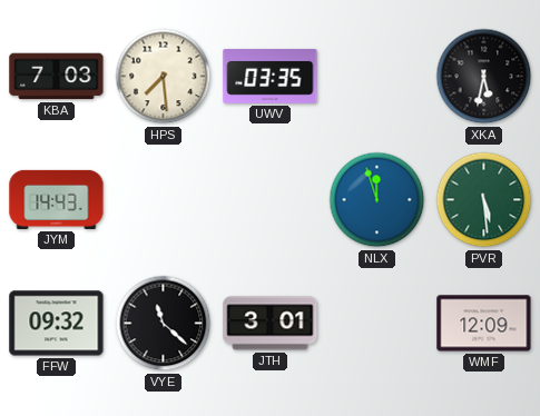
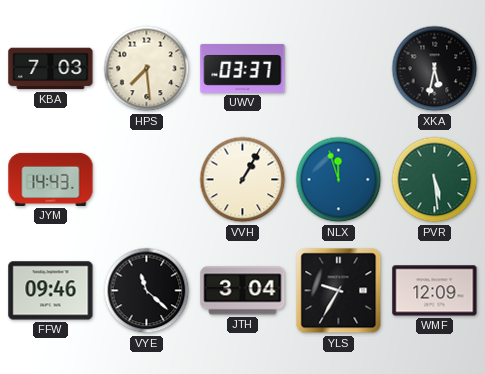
UWV: 03:35 -> 03:37 (243, 68)
VVH: none -> 1:05 (243, 180)
FFW: 09:32 -> 09:46 (51, 291)
JTH: 3:01 -> 3:04 (243, 291)
YLS: none -> 9:35 (339, 291)
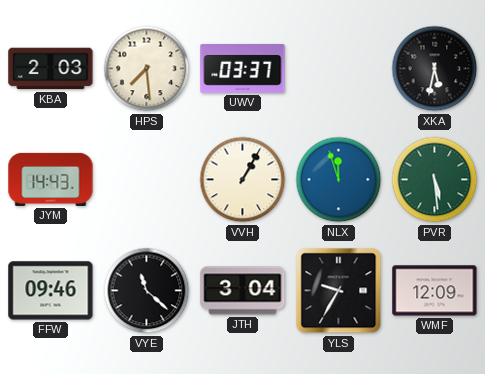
KBA: 7:03 -> 2:03 (51, 69)
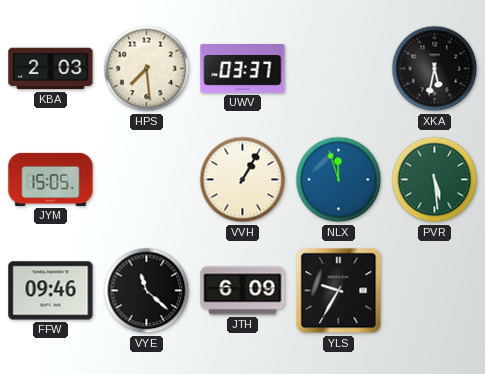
JYM: 14:43 -> 15:05 (51, 179)
JTH: 3:04 -> 6:09 (243, 291)
WMF: 12:09 -> none (435, 291)
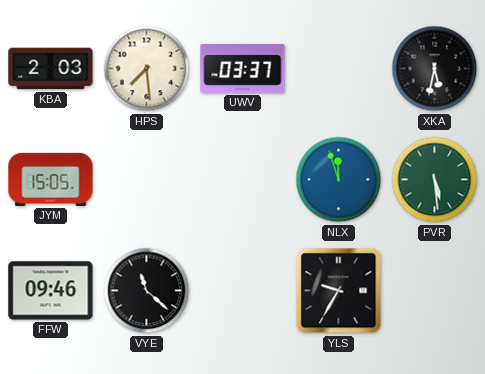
VVH: 1:05 -> none (243, 180)
JTH: 6:09 -> none (243, 291)
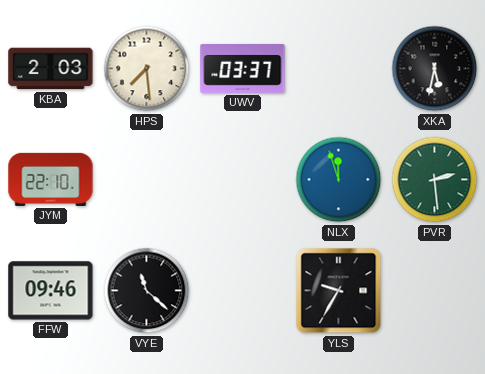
JYM: 15:05 -> 22:10 (51, 179)
PVR: 5:29 -> 2:29 (435, 180)
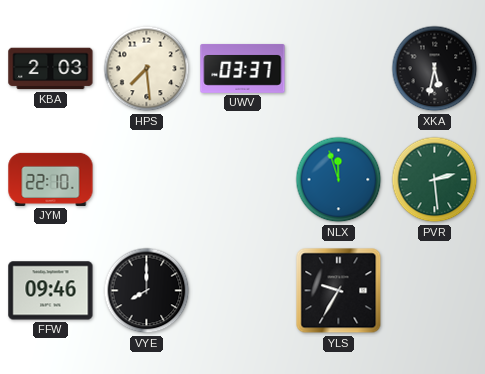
VYE: 11:22 -> 8:00 (147, 291)
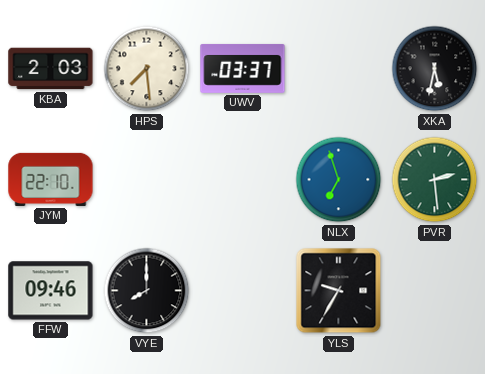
NLX: 11:57 -> 6:57 (339, 180)
